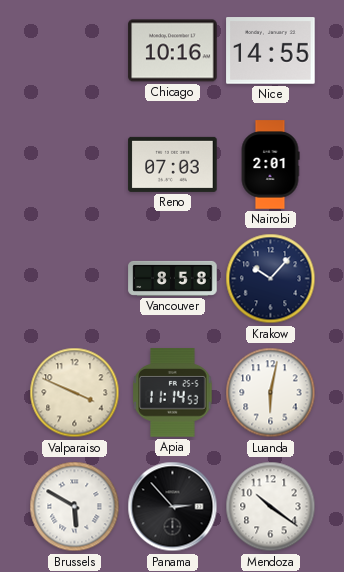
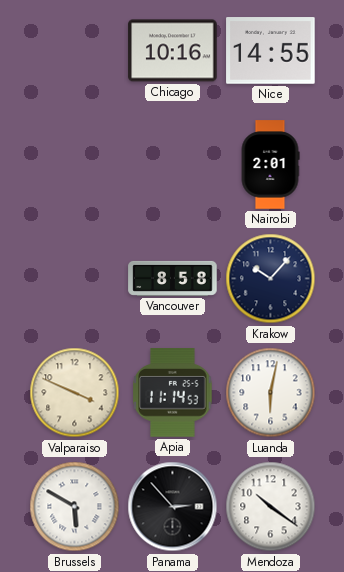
Reno: 07:03 -> none (173, 164)
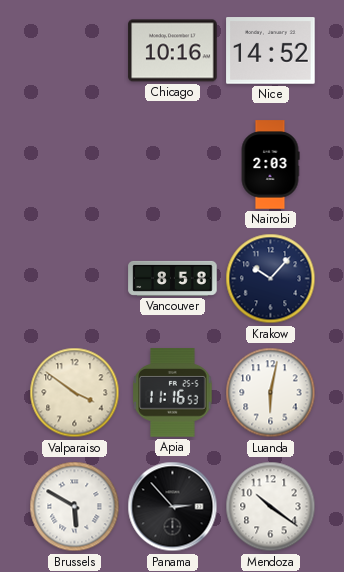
Nice: 14:55 -> 14:52 (271, 51)
Nairobi: 2:01 -> 2:03 (270, 165)
Valparaiso: 3:49 -> 3:51 (75, 393)
Apia: 11:14 -> 11:16 (173, 393)
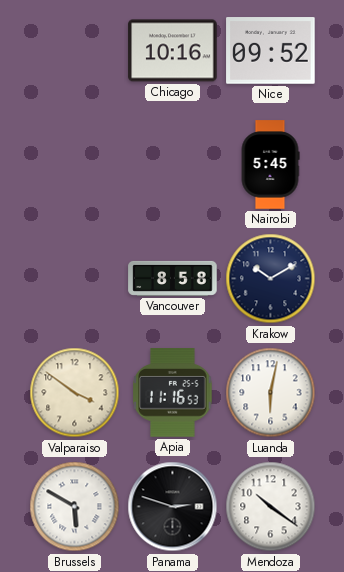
Nice: 14:52 -> 09:52 (271, 51)
Nairobi: 2:03 -> 5:45 (270, 165)
Krakow: 10:07 -> 10:10 (271, 279)
Panama: 2:53 -> 2:48 (173, 507)
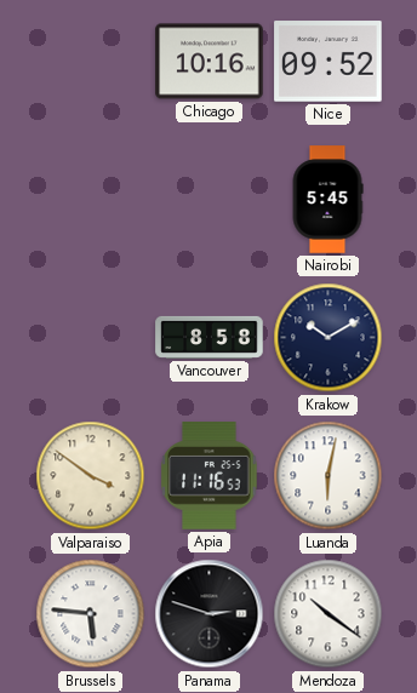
Brussels: 5:50 -> 5:46 (91, 614)
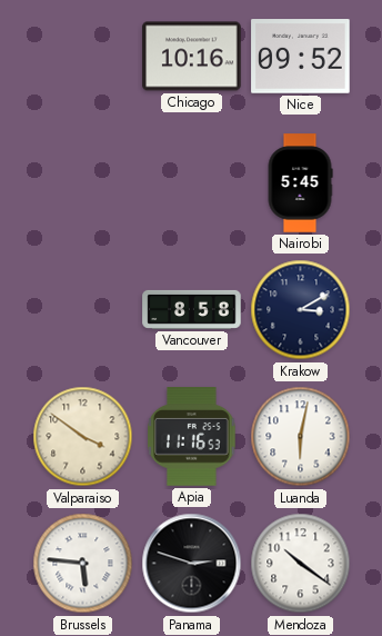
Krakow: 10:10 -> 3:10 (301, 310)
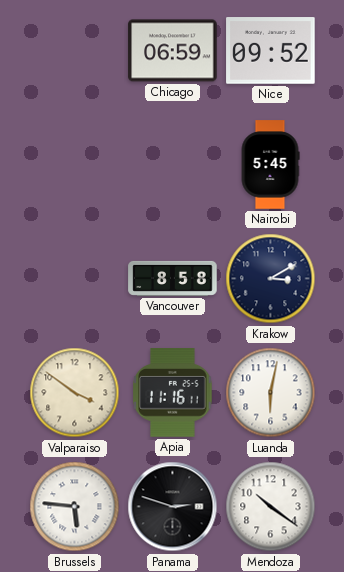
Chicago: 10:16 -> 06:59 (173, 51)
Apia: 11:16:53 -> 11:16:11 (173, 393)
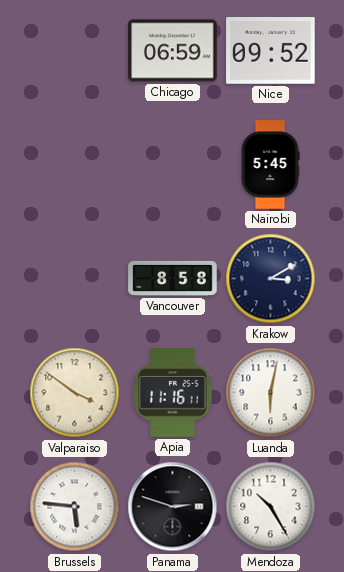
Mendoza: 10:21 -> 10:25 (271, 507)
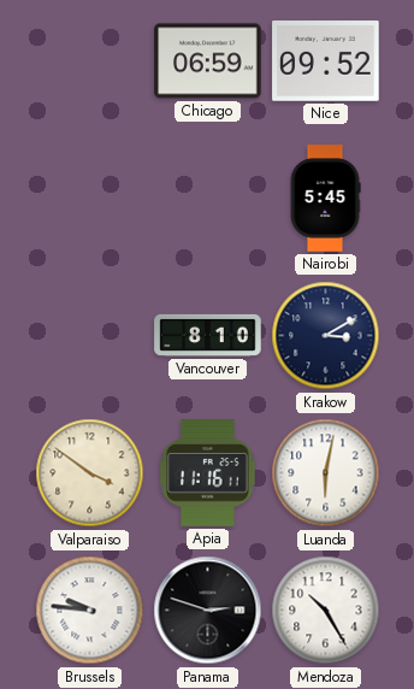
Vancouver: 8:58 -> 8:10 (208, 335)
Brussels: 5:46 -> 9:46 (90, 611)
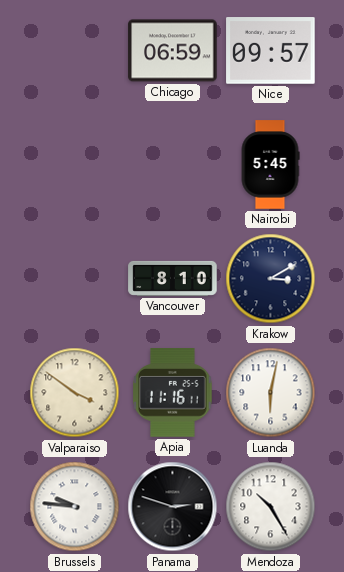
Nice: 09:52 -> 09:57 (271, 51)
